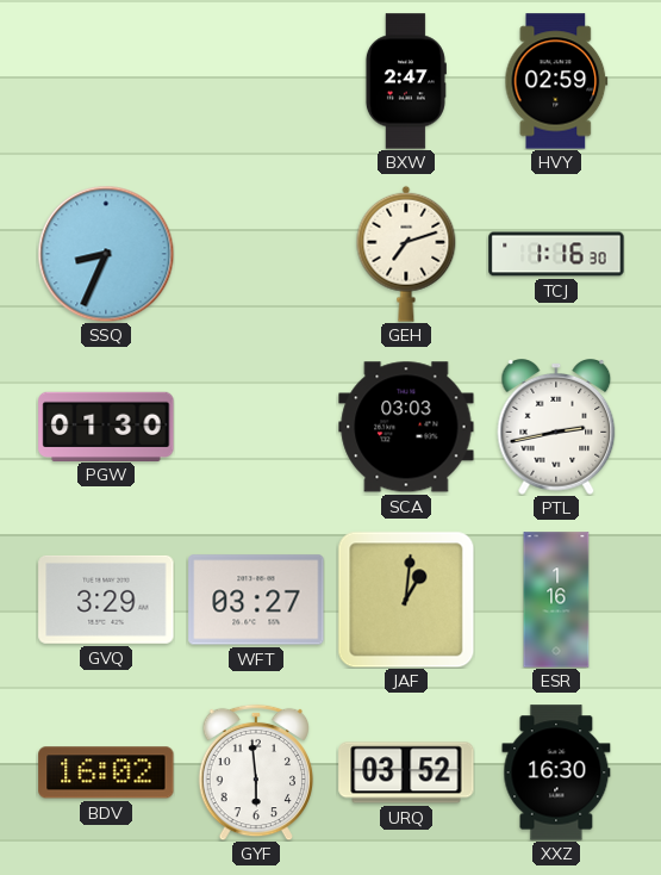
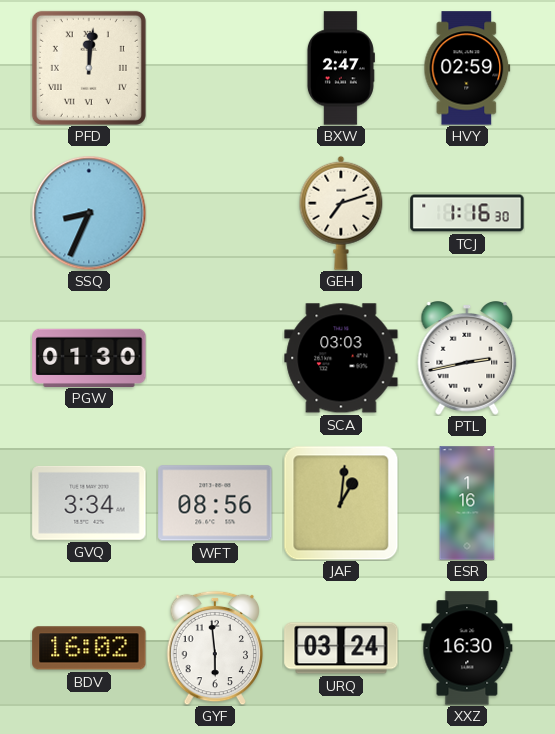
PFD: none -> 12:01 (89, 68)
GVQ: 3:29 -> 3:34 (89, 503)
WFT: 03:27 -> 08:56 (215, 503)
URQ: 03:52 -> 03:24 (341, 648)
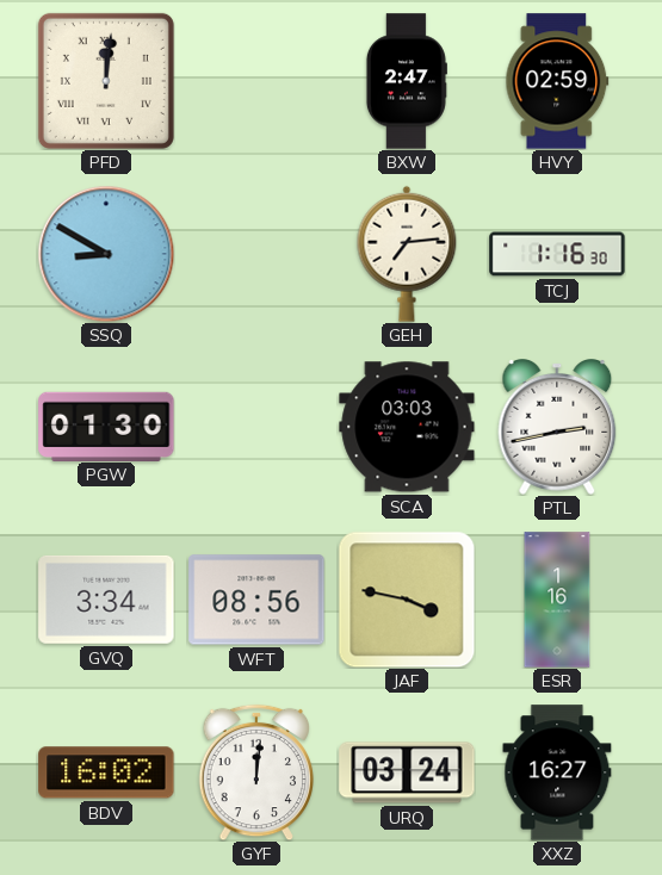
SSQ: 8:34 -> 8:50 (106, 254)
GEH: 7:12 -> 7:14 (407, 254)
JAF: 1:01 -> 3:47 (407, 600)
GYF: 5:59 -> 12:01 (256, 772)
XXZ: 16:30 -> 16:27 (557, 772)
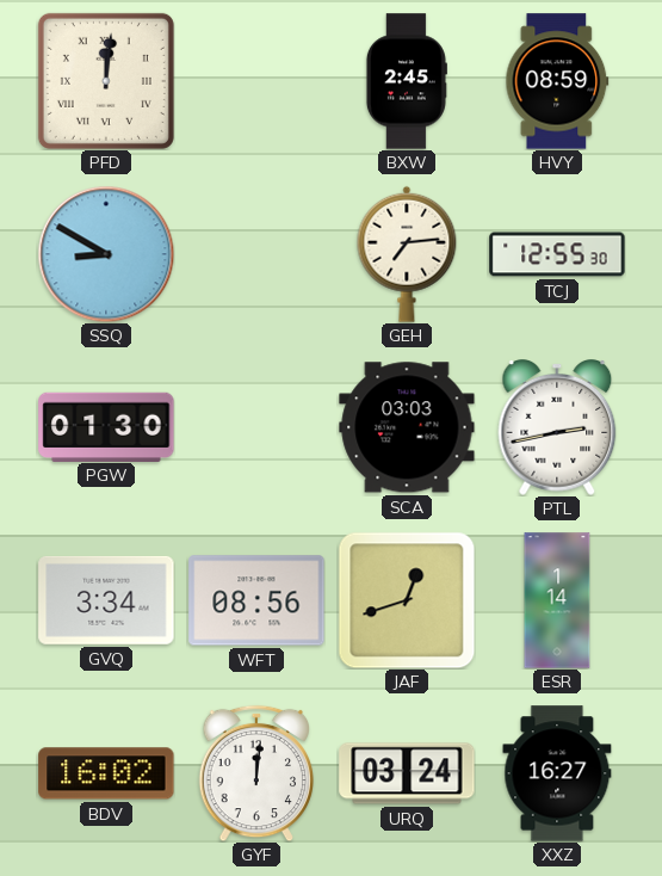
BXW: 2:47 -> 2:45 (406, 81)
HVY: 02:59 -> 08:59 (557, 81)
TCJ: 1:16 -> 12:55 (557, 254)
JAF: 3:47 -> 12:42 (407, 600)
ESR: 1:16 -> 1:14 (557, 600)
